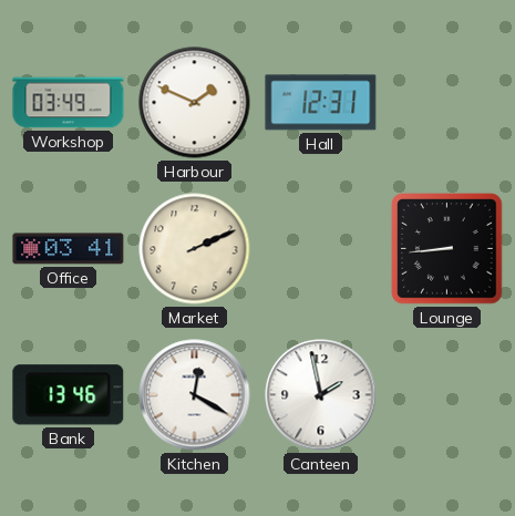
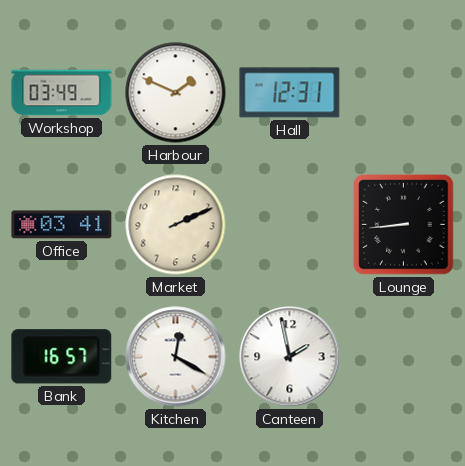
Bank: 13:46 -> 16:57 (62, 357)
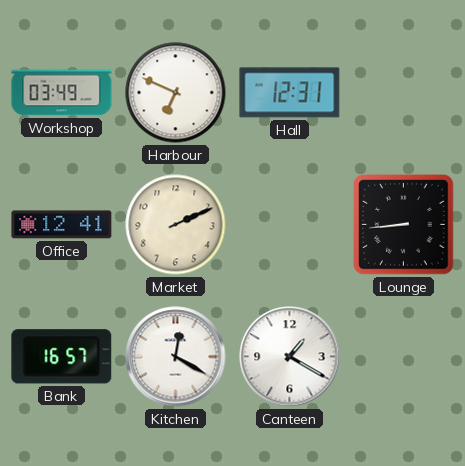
Harbour: 1:49 -> 6:49 (176, 93)
Office: 03:41 -> 12:41 (62, 225)
Canteen: 1:58 -> 1:20 (290, 357)
